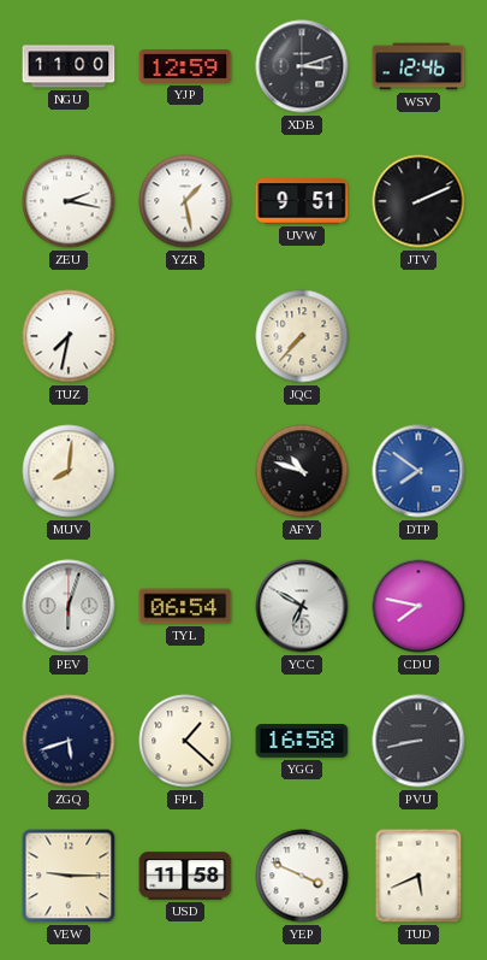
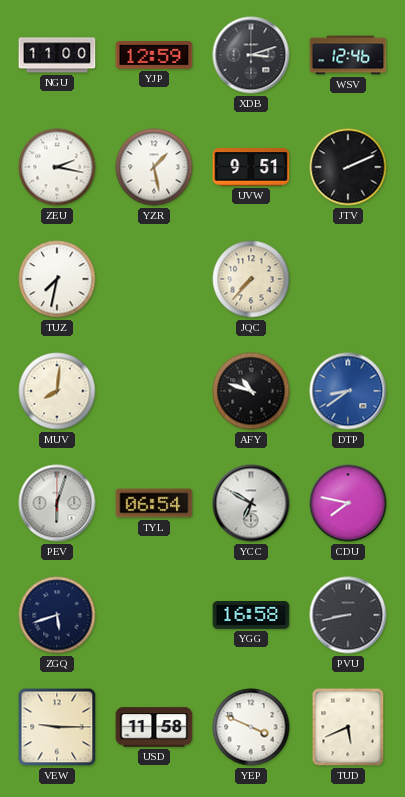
DTP: 7:51 -> 8:39 (348, 391)
FPL: 1:22 -> none (185, 741)
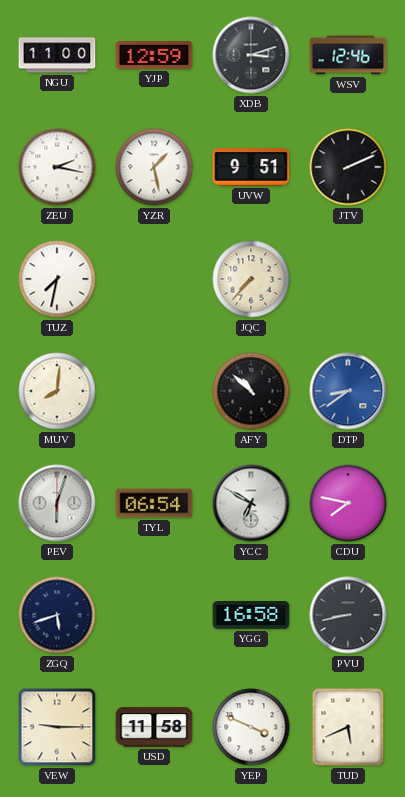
AFY: 10:48 -> 10:52 (251, 391)
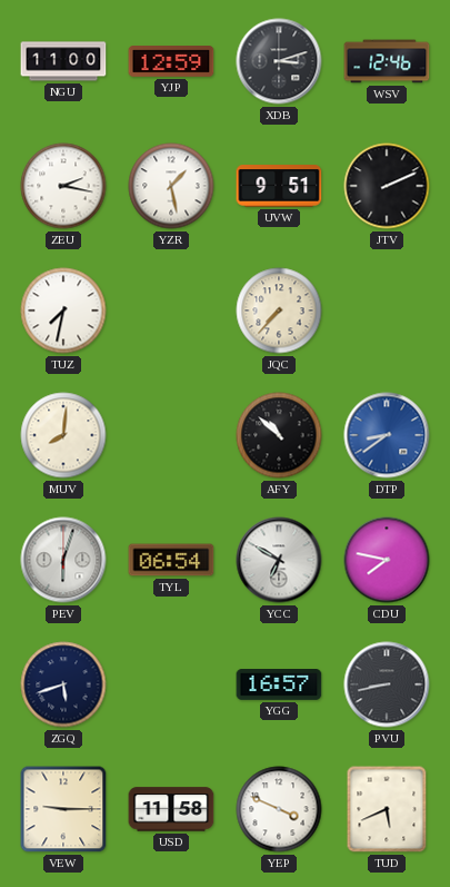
YGG: 16:58 -> 16:57 (279, 686)
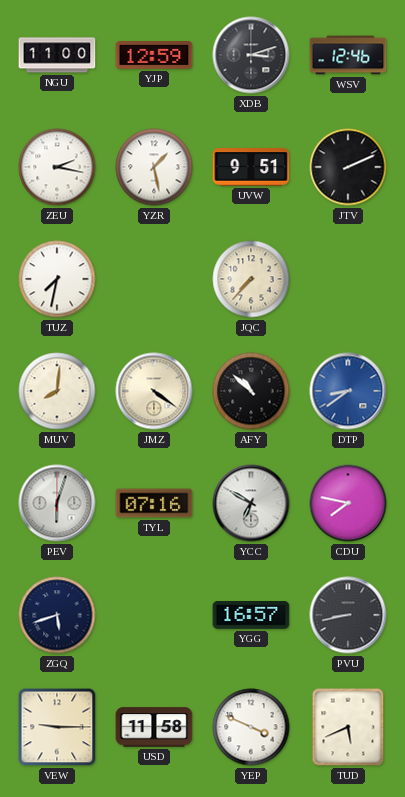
JMZ: none -> 4:21 (154, 391)
TYL: 06:54 -> 07:16 (154, 503)
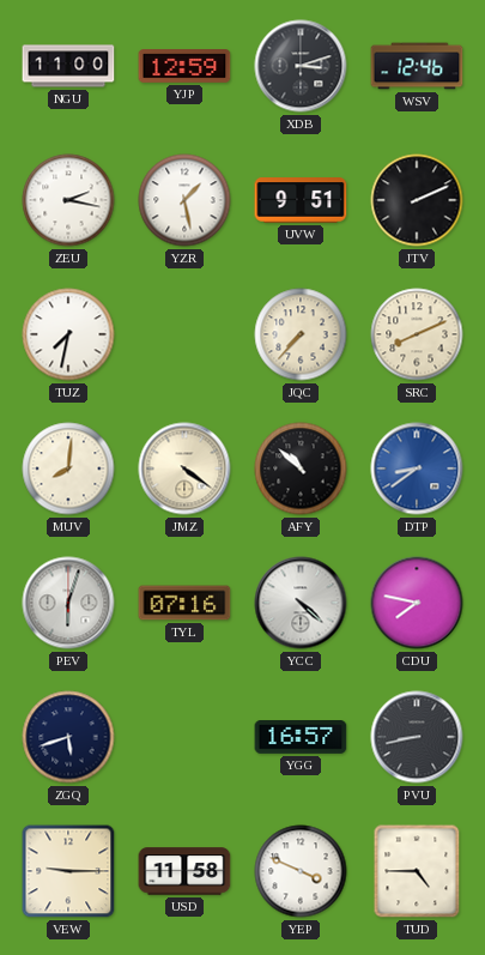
SRC: none -> 8:11 (417, 334)
YCC: 6:50 -> 4:22 (301, 603)
TUD: 5:41 -> 4:45 (417, 871)
